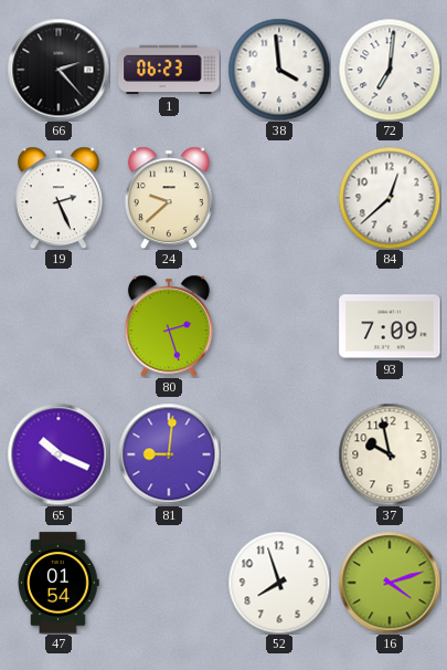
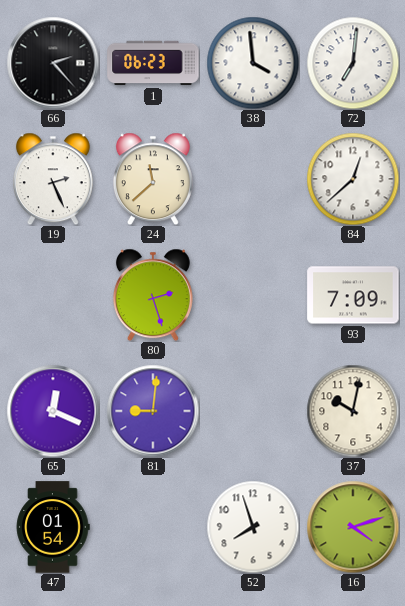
24: 9:38 -> 11:38 (153, 179)
65: 10:19 -> 12:19 (53, 411)
37: 9:58 -> 10:02 (353, 411)
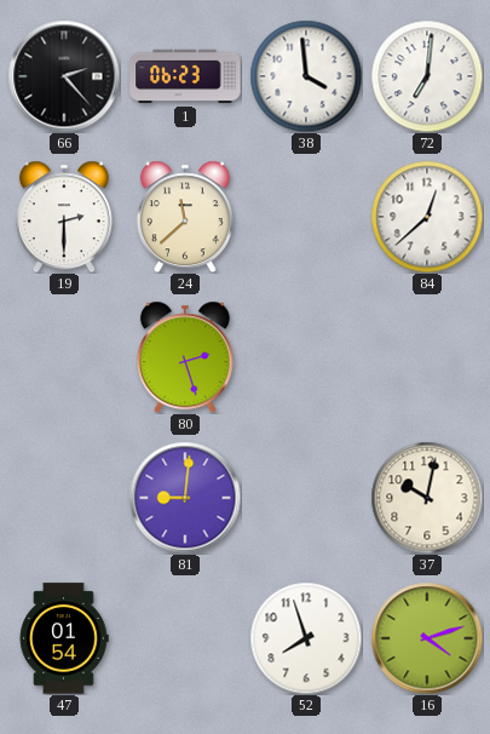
19: 2:26 -> 2:30 (64, 217)
93: 7:09 -> none (353, 295)
65: 12:19 -> none (53, 411)
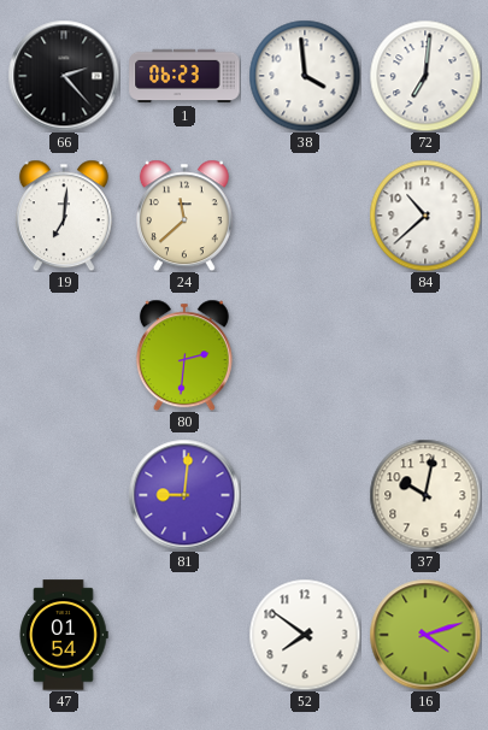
19: 2:30 -> 7:01 (64, 216)
84: 12:38 -> 10:38 (425, 216)
80: 2:27 -> 2:31 (184, 355)
52: 7:57 -> 7:51 (305, 635)
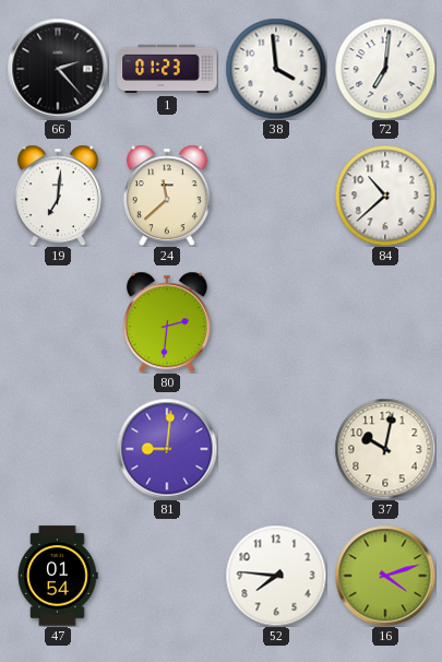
1: 06:23 -> 01:23 (167, 69)
52: 7:51 -> 7:46 (276, 576)
